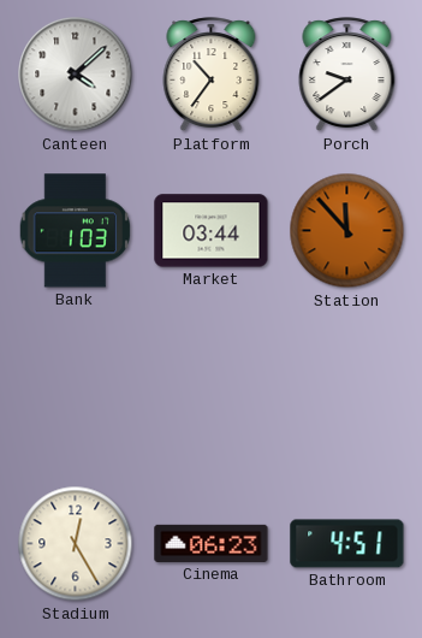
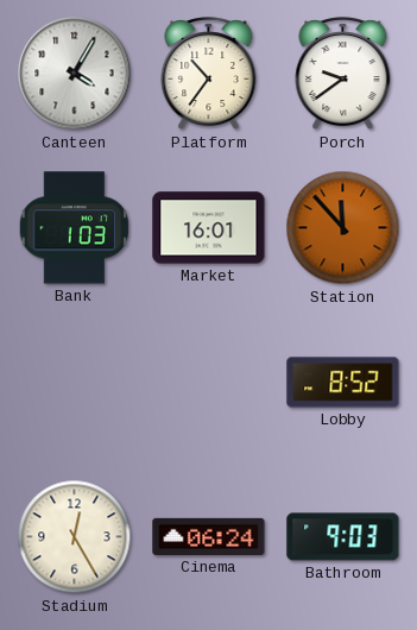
Canteen: 4:08 -> 4:05 (75, 74)
Market: 03:44 -> 16:01 (209, 228)
Lobby: none -> 8:52 (343, 383)
Cinema: 06:23 -> 06:24 (209, 536)
Bathroom: 4:51 -> 9:03 (343, 537)
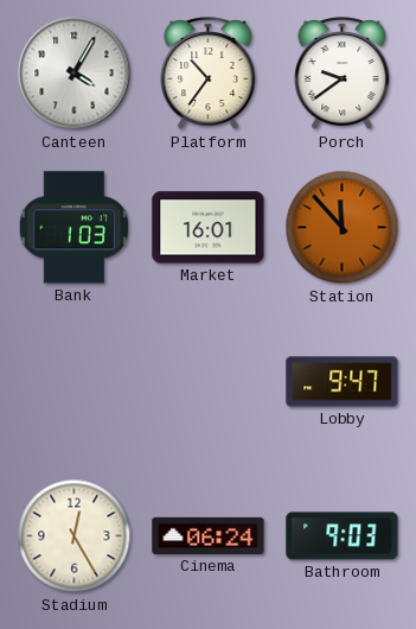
Lobby: 8:52 -> 9:47 (343, 382)
